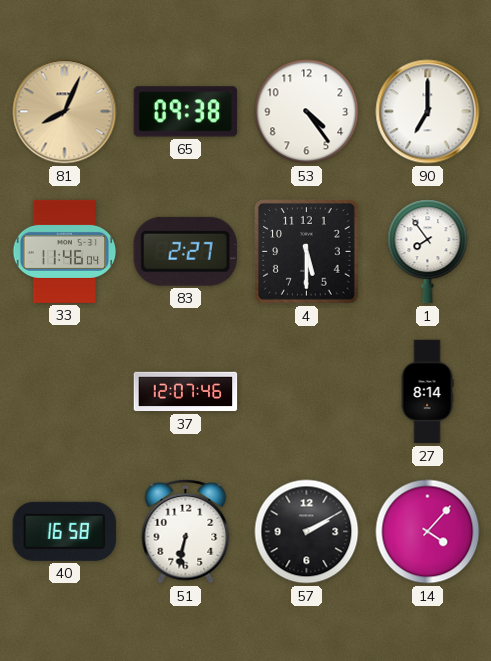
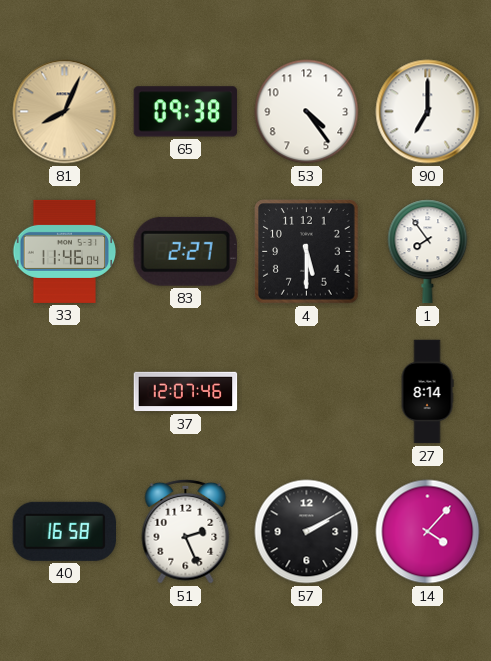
51: 6:32 -> 2:26 (186, 531)
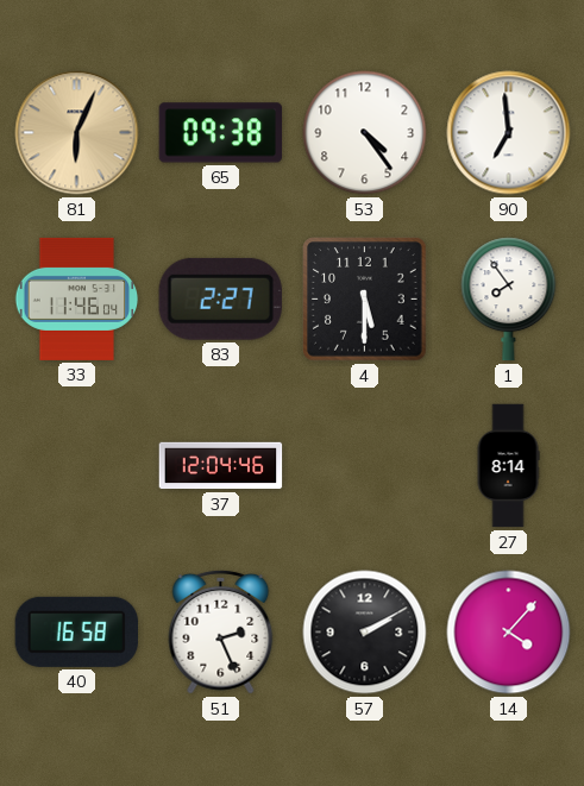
81: 8:04 -> 6:04 (77, 133)
90: 7:00 -> 6:59 (509, 133)
37: 12:07 -> 12:04 (221, 466)
